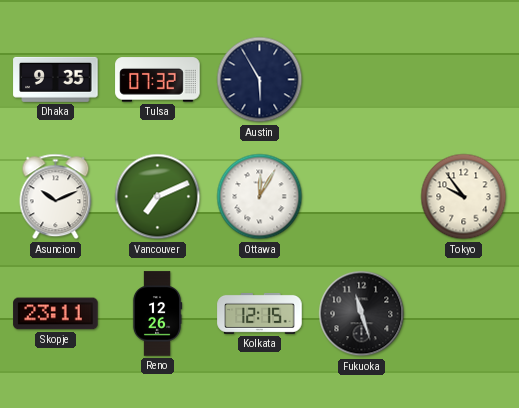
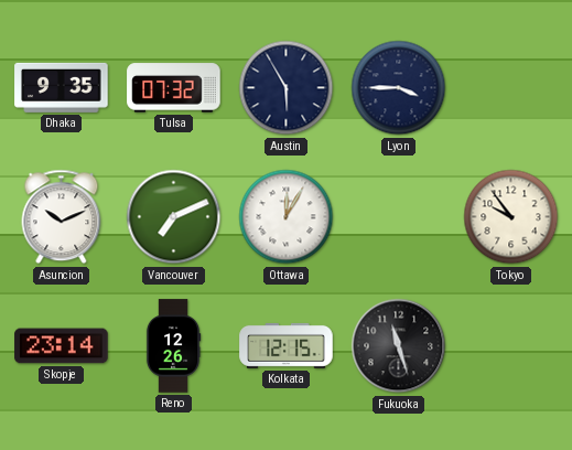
Lyon: none -> 3:45 (399, 88)
Skopje: 23:11 -> 23:14 (62, 346)
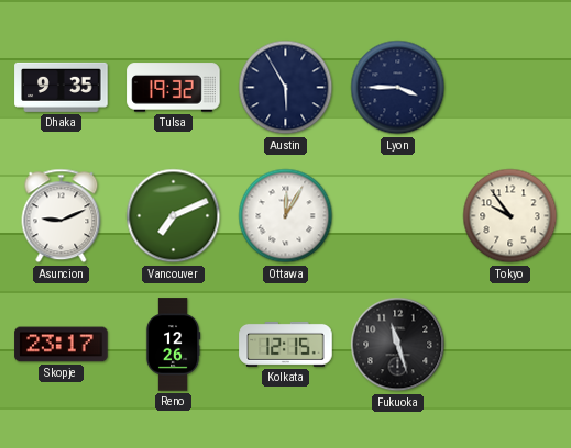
Tulsa: 07:32 -> 19:32 (174, 88)
Asuncion: 10:11 -> 9:11 (62, 216)
Skopje: 23:14 -> 23:17 (62, 345)
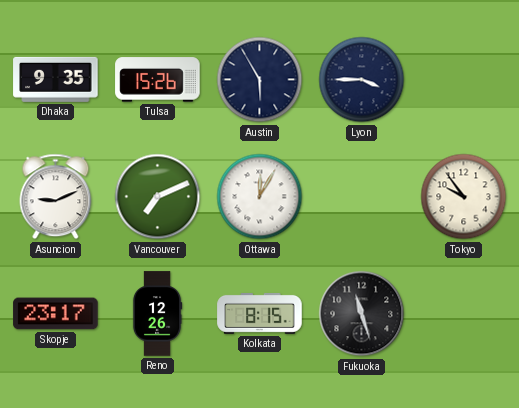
Tulsa: 19:32 -> 15:26 (158, 80)
Kolkata: 12:15 -> 8:15 (260, 313)
